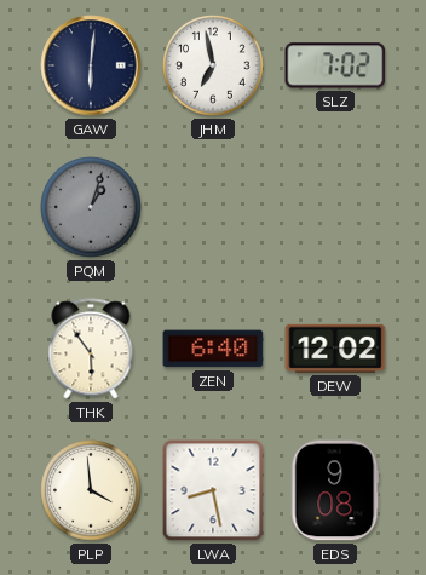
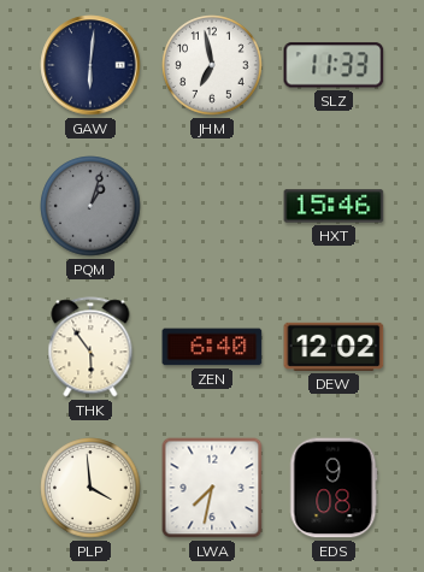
SLZ: 7:02 -> 11:33 (334, 65)
HXT: none -> 15:46 (334, 206)
LWA: 8:28 -> 7:32 (212, 488)
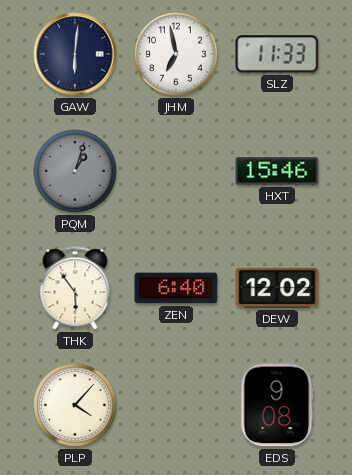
PLP: 3:59 -> 4:07 (75, 405)
LWA: 7:32 -> none (212, 488)
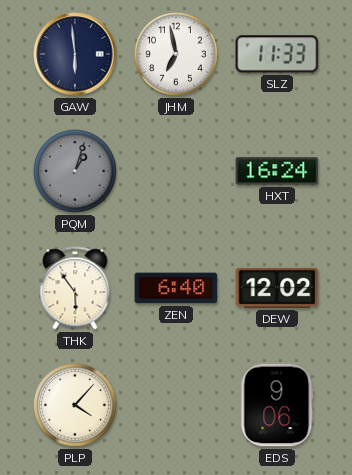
GAW: 6:01 -> 5:59 (75, 54)
HXT: 15:46 -> 16:24 (277, 171)
EDS: 9:08 -> 9:06 (277, 405)
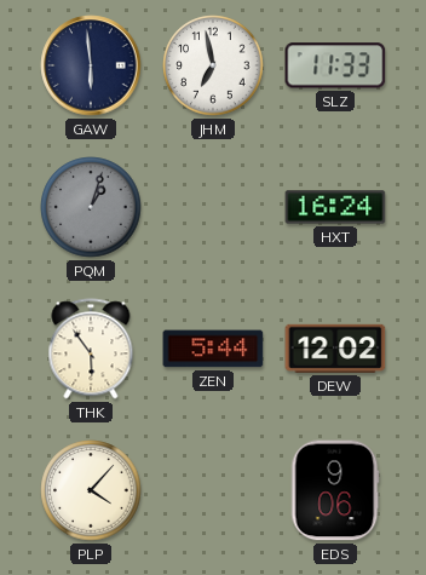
ZEN: 6:40 -> 5:44 (213, 349)
